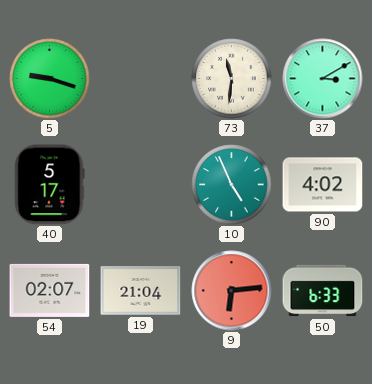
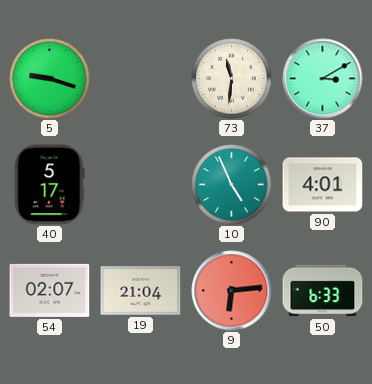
90: 4:02 -> 4:01 (323, 185)
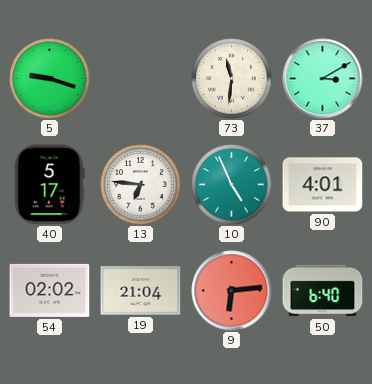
13: none -> 6:46 (141, 185)
54: 02:07 -> 02:02 (50, 290)
50: 6:33 -> 6:40 (323, 291)
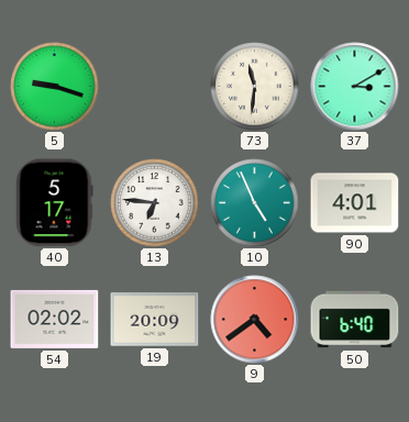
19: 21:04 -> 20:09 (155, 320)
9: 6:14 -> 4:39 (255, 320)
